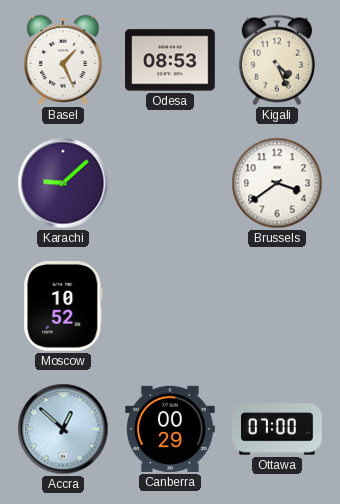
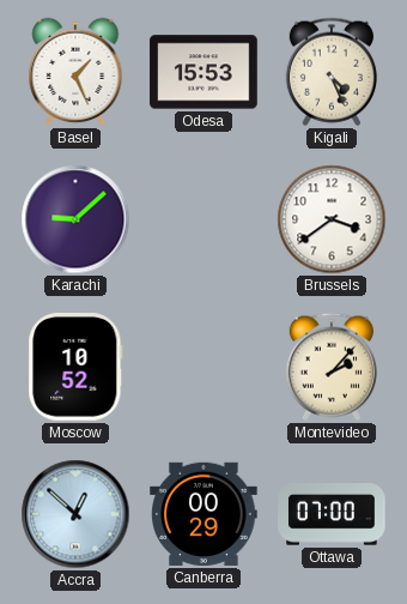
Odesa: 08:53 -> 15:53 (203, 72)
Montevideo: none -> 2:07 (332, 367)
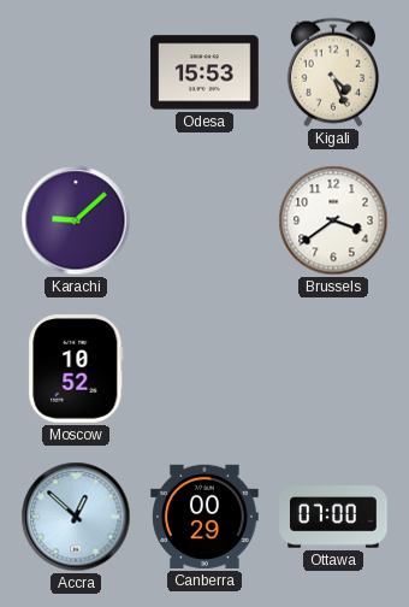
Basel: 1:26 -> none (75, 72)
Montevideo: 2:07 -> none (332, 367)
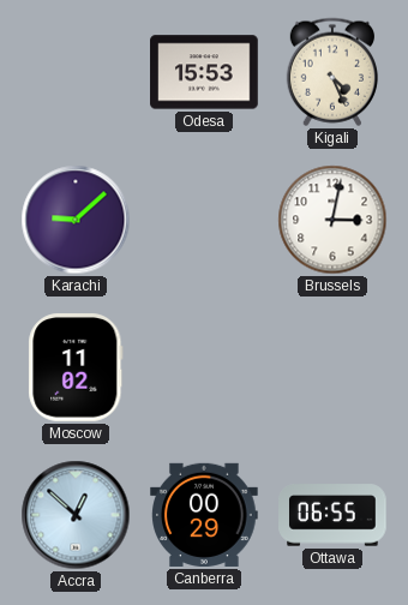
Brussels: 3:39 -> 3:02 (332, 220)
Moscow: 10:52 -> 11:02 (76, 367)
Ottawa: 07:00 -> 06:55 (332, 515)
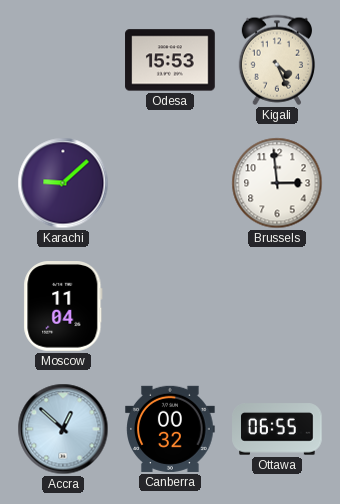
Brussels: 3:02 -> 2:59 (277, 183)
Moscow: 11:02 -> 11:04 (63, 306)
Canberra: 00:29 -> 00:32 (170, 429)
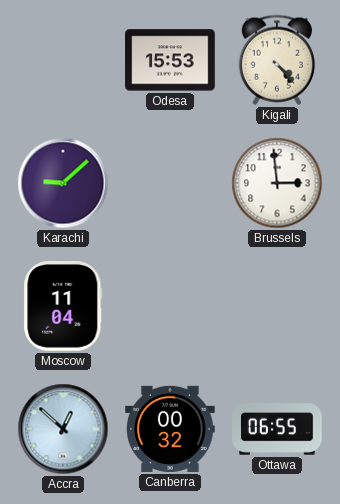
Kigali: 4:26 -> 4:23 (277, 60)
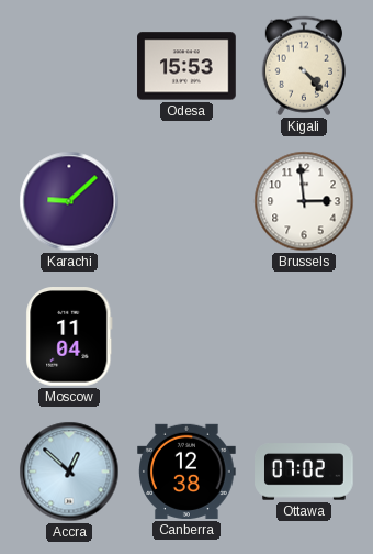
Canberra: 00:32 -> 12:38 (187, 472)
Ottawa: 06:55 -> 07:02 (304, 472)
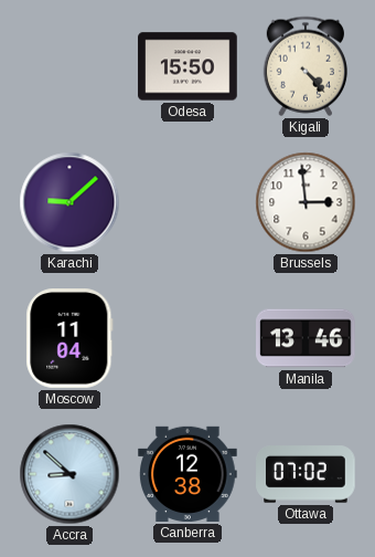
Odesa: 15:53 -> 15:50 (187, 66)
Manila: none -> 13:46 (306, 338)
Accra: 12:52 -> 8:52 (69, 474)
